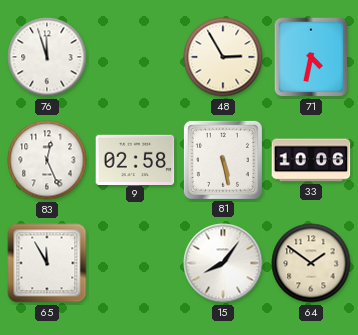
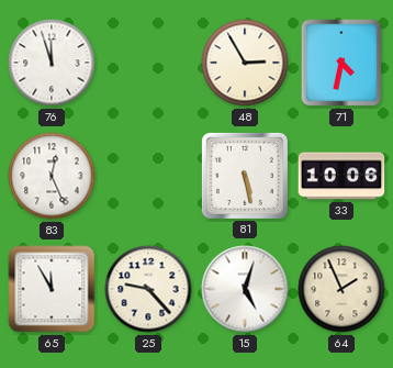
9: 02:58 -> none (135, 159)
25: none -> 9:23 (148, 289)
15: 8:06 -> 5:03 (245, 289)
64: 1:51 -> 1:56 (341, 289)
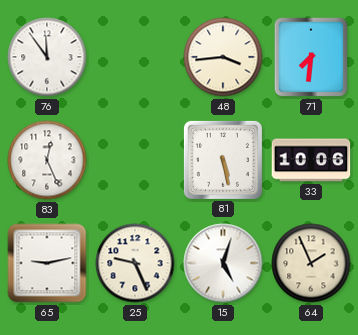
76: 11:57 -> 11:54 (47, 57)
48: 2:55 -> 3:44 (223, 57)
71: 4:32 -> 7:31 (311, 57)
65: 11:55 -> 9:13 (47, 263)
25: 9:23 -> 9:26 (135, 263)
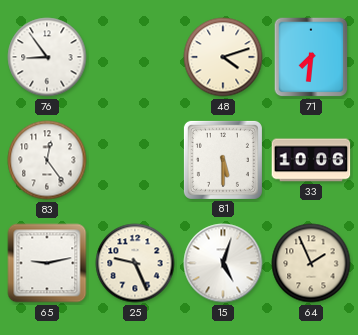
76: 11:54 -> 8:54 (47, 57)
48: 3:44 -> 4:12 (223, 57)
83: 12:26 -> 12:24 (47, 160)
81: 5:28 -> 5:30 (223, 160)
